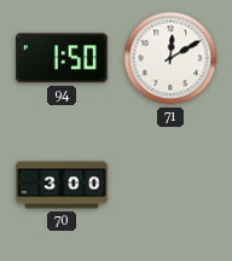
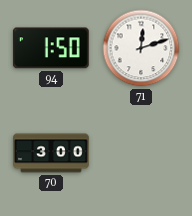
71: 12:10 -> 12:12 (141, 48)
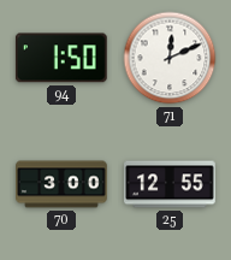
71: 12:12 -> 12:11 (170, 58)
25: none -> 12:55 (171, 184)
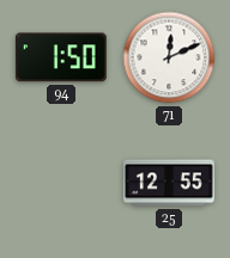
70: 3:00 -> none (61, 184)
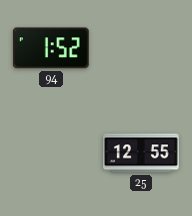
94: 1:50 -> 1:52 (51, 48)
71: 12:11 -> none (169, 57)
